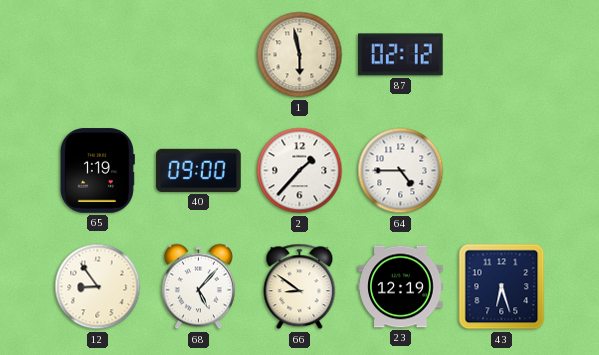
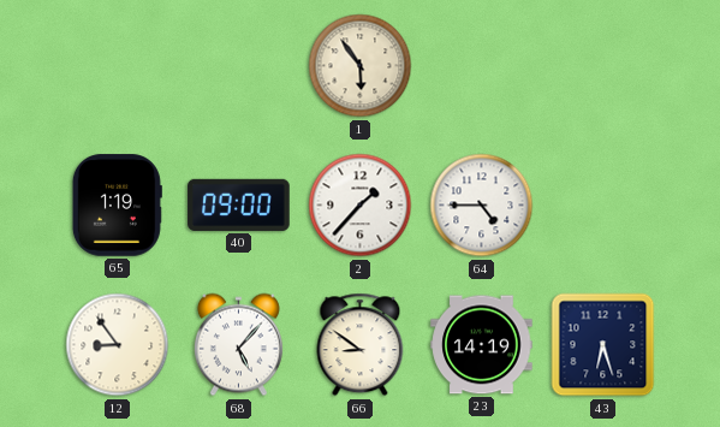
1: 5:58 -> 5:54 (361, 66)
87: 02:12 -> none (401, 55)
23: 12:19 -> 14:19 (482, 345)
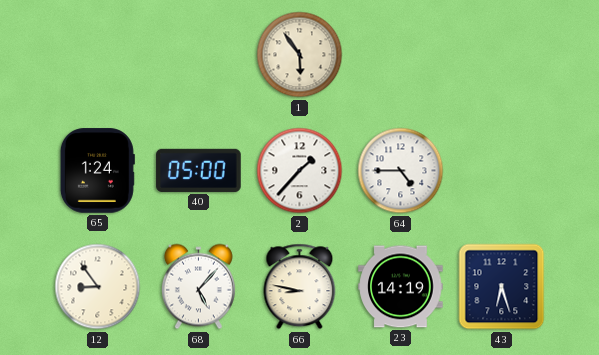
65: 1:19 -> 1:24 (97, 171)
40: 09:00 -> 05:00 (199, 170)
66: 8:51 -> 8:47 (300, 287)
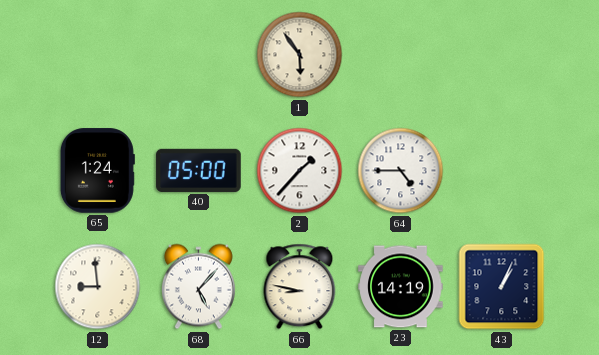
12: 8:54 -> 8:59 (98, 287)
43: 6:27 -> 1:04 (502, 287)
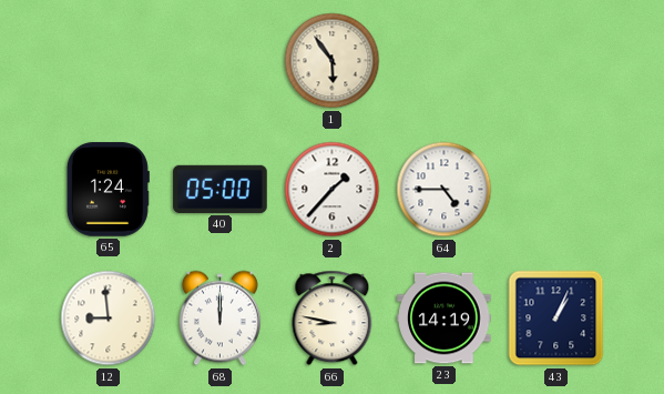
68: 5:07 -> 12:00 (219, 319)
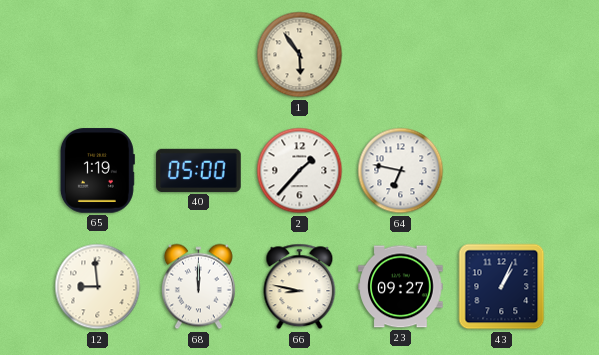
65: 1:24 -> 1:19 (97, 171)
64: 4:45 -> 6:47 (401, 171)
23: 14:19 -> 09:27 (401, 287)
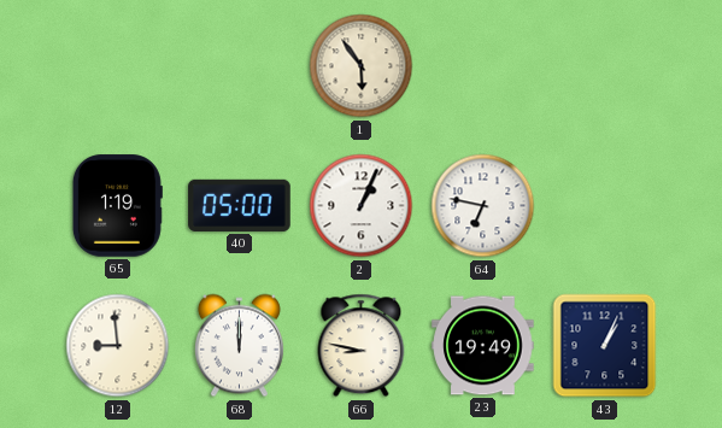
2: 1:37 -> 1:04 (362, 206)
23: 09:27 -> 19:49 (483, 346)
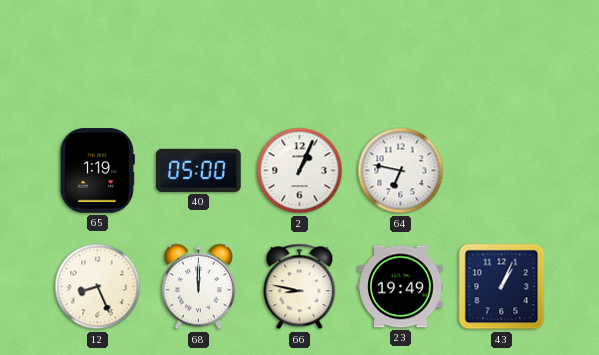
1: 5:54 -> none (362, 66)
12: 8:59 -> 8:26 (98, 287)
